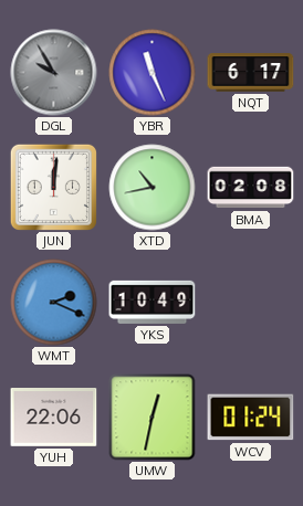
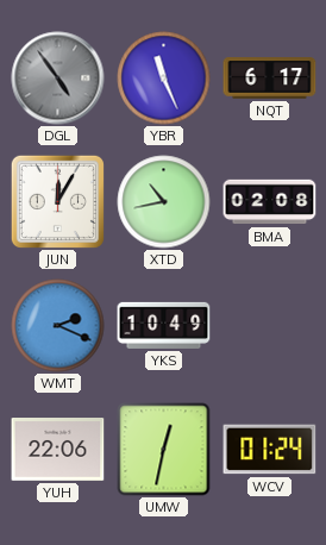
DGL: 9:55 -> 4:54 (58, 79)
JUN: 12:01 -> 12:05 (57, 201)
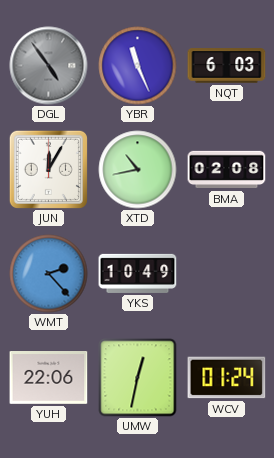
NQT: 6:17 -> 6:03 (227, 66)
WMT: 2:19 -> 2:23 (49, 274)
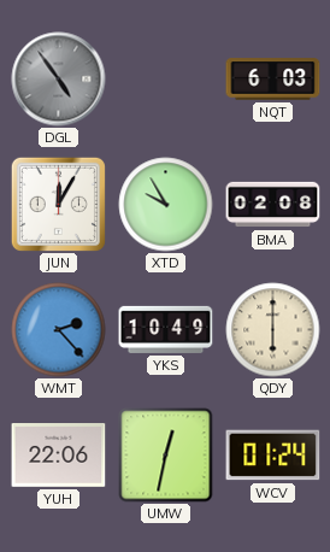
YBR: 11:26 -> none (138, 66)
XTD: 10:43 -> 9:55 (166, 205)
QDY: none -> 6:00 (273, 330)
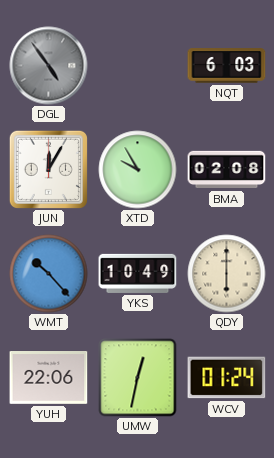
WMT: 2:23 -> 10:23 (49, 274)
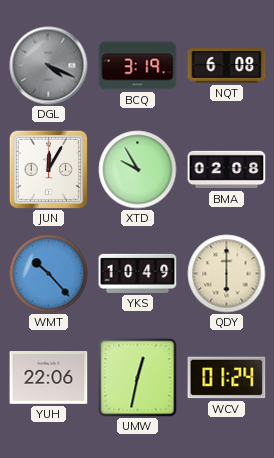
DGL: 4:54 -> 4:19 (49, 66)
BCQ: none -> 3:19 (138, 66)
NQT: 6:03 -> 6:08 (227, 66)
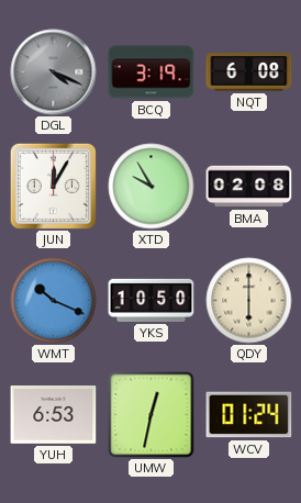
WMT: 10:23 -> 10:19 (54, 301)
YKS: 10:49 -> 10:50 (152, 300)
YUH: 22:06 -> 6:53 (54, 415)
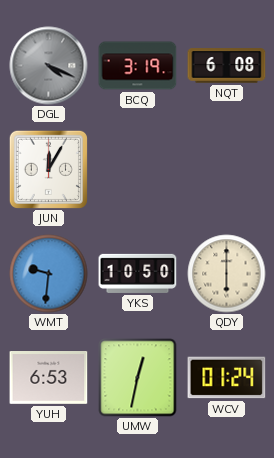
XTD: 9:55 -> none (152, 187)
BMA: 02:08 -> none (249, 187)
WMT: 10:19 -> 9:31 (49, 274)
